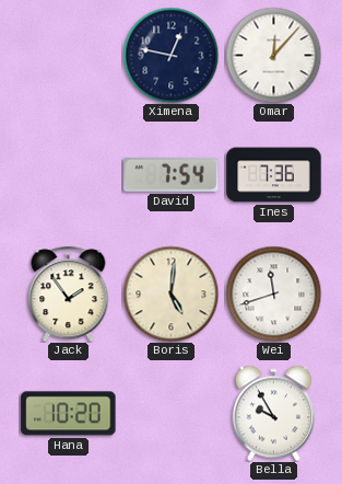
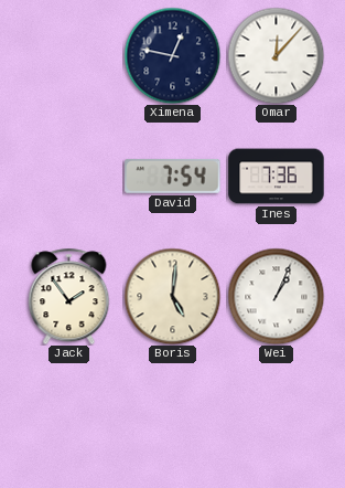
Wei: 11:42 -> 1:04 (276, 296)
Hana: 10:20 -> none (69, 414)
Bella: 9:55 -> none (273, 413)
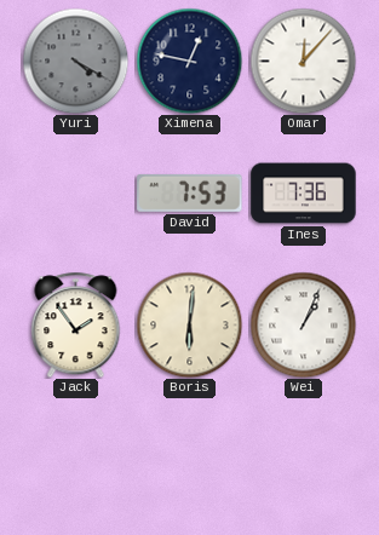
Yuri: none -> 4:20 (75, 61)
David: 7:54 -> 7:53 (190, 192)
Boris: 5:01 -> 6:01 (189, 324)
